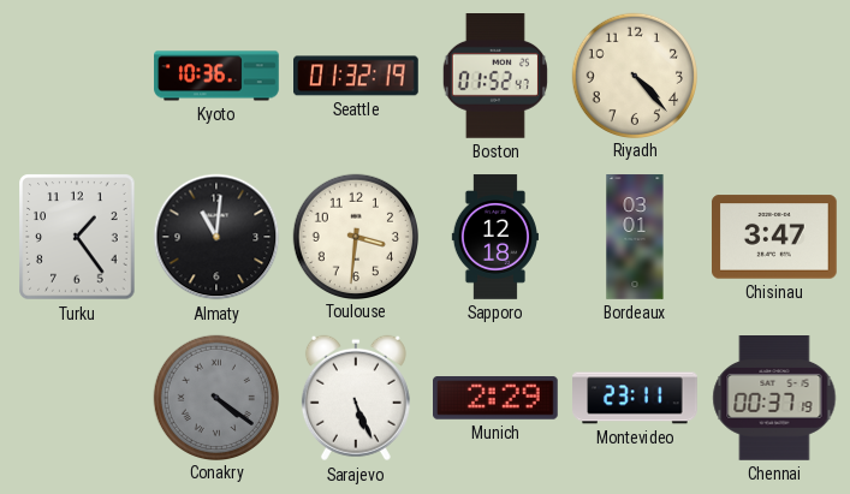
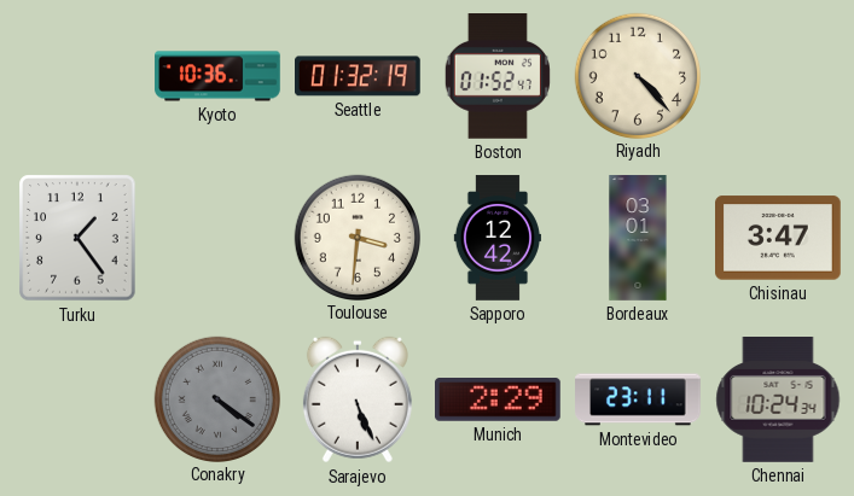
Almaty: 11:01 -> none (216, 237)
Sapporo: 12:18 -> 12:42 (498, 238)
Chennai: 00:37 -> 10:24 (778, 401)
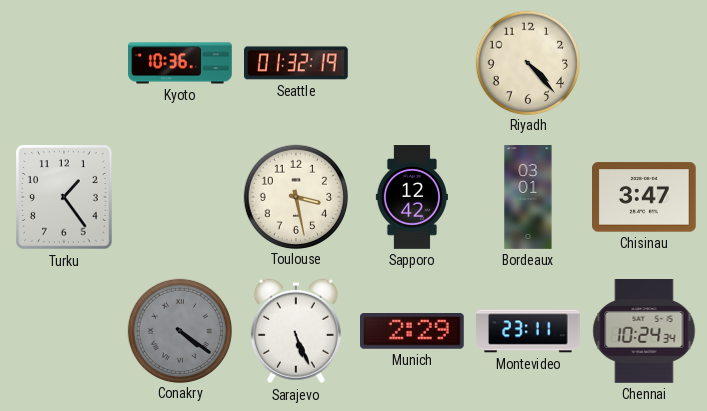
Boston: 01:52 -> none (498, 77)
Toulouse: 3:31 -> 3:28 (295, 196)
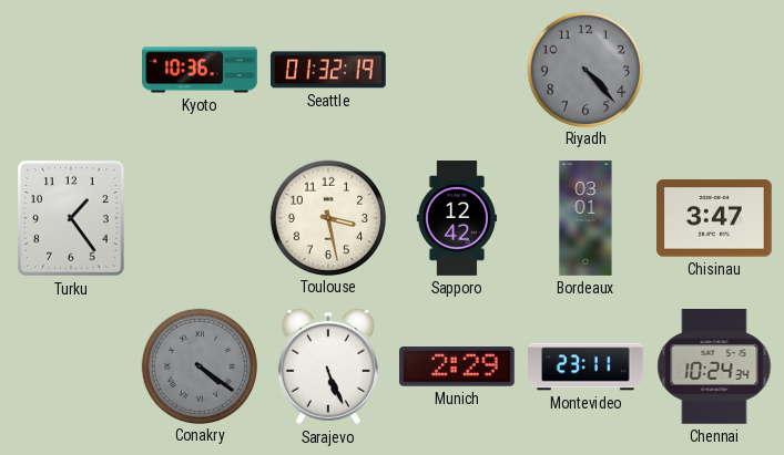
Riyadh dial: cream -> grey (584, 69)
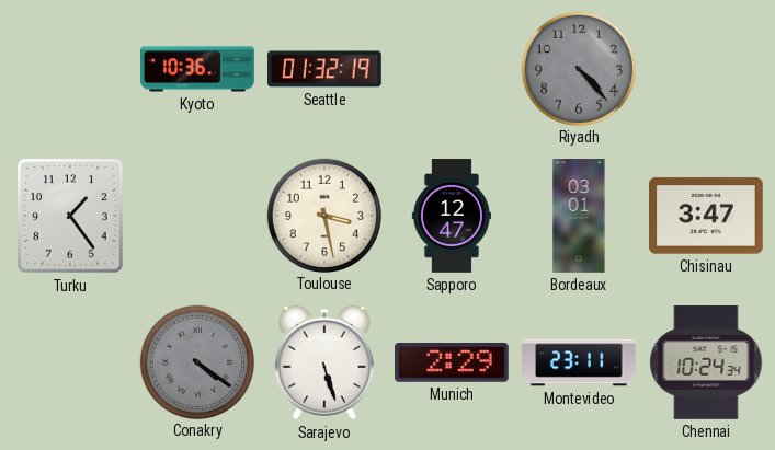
Sapporo: 12:42 -> 12:47 (452, 216)
Sarajevo: 5:26 -> 5:27 (324, 362)
